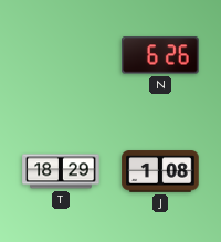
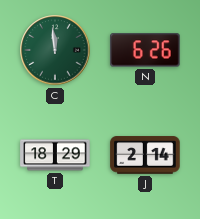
C: none -> 11:59 (55, 50)
J: 1:08 -> 2:14 (145, 155)
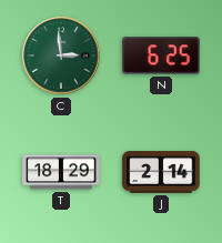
C: 11:59 -> 2:59 (61, 55)
N: 6:26 -> 6:25 (161, 55)
